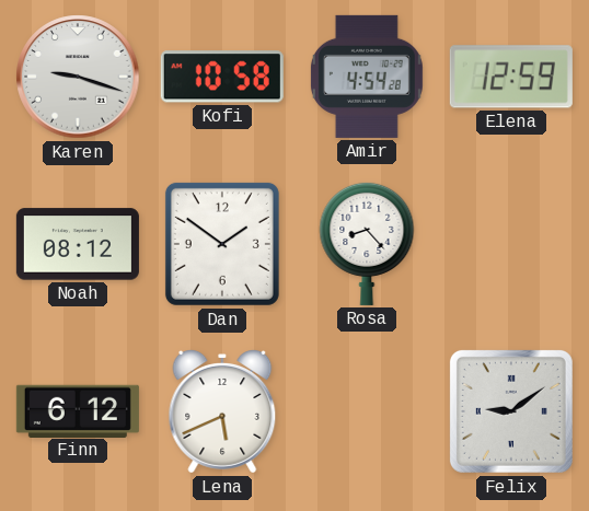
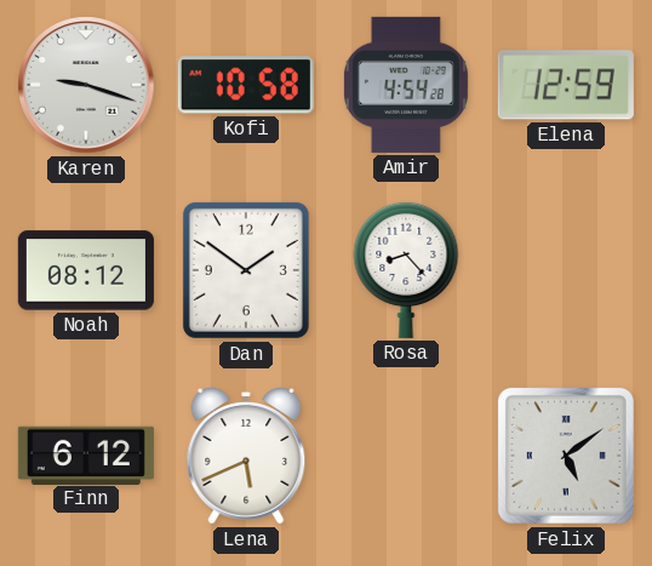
Felix: 9:09 -> 5:09 (566, 456)
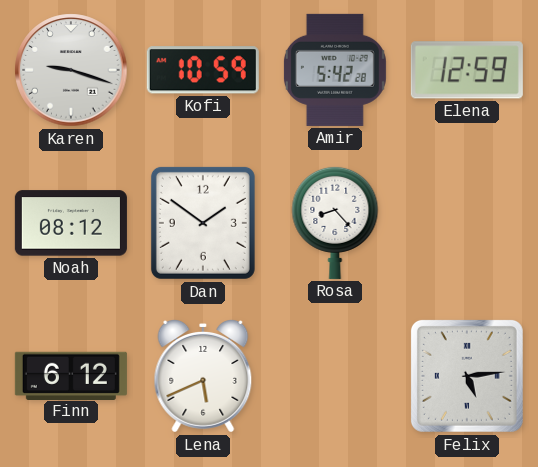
Kofi: 10:58 -> 10:59 (203, 70)
Amir: 4:54 -> 5:42 (335, 70)
Felix: 5:09 -> 5:14 (467, 376)
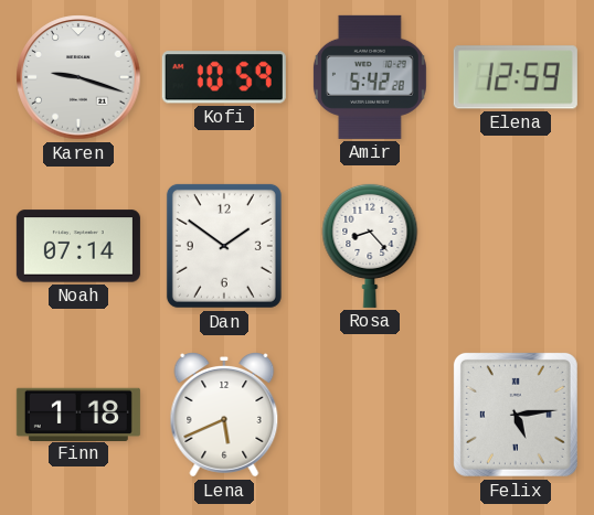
Noah: 08:12 -> 07:14 (78, 246)
Finn: 6:12 -> 1:18 (78, 414)
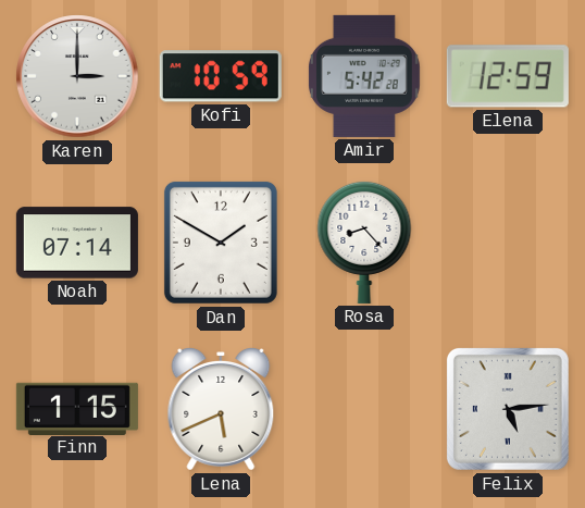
Karen: 9:18 -> 3:00 (77, 76)
Dan: 1:51 -> 1:50 (221, 243)
Finn: 1:18 -> 1:15 (77, 408)
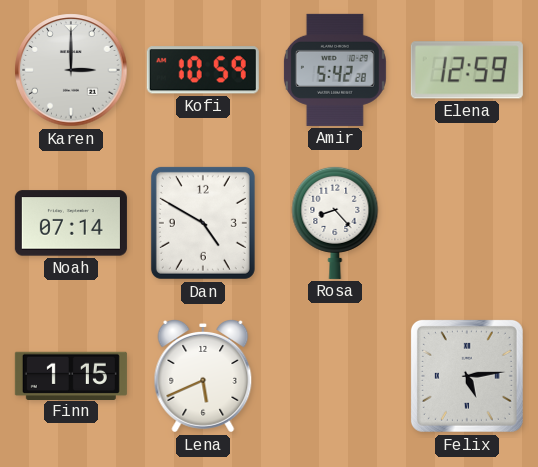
Dan: 1:50 -> 4:50 (203, 223)
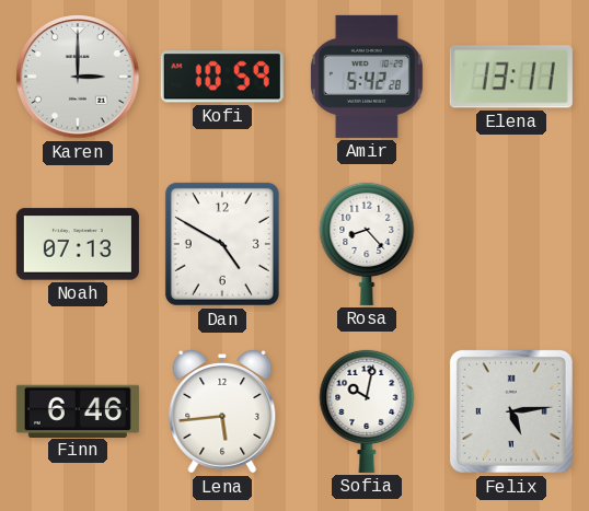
Elena: 12:59 -> 13:11 (511, 77)
Noah: 07:14 -> 07:13 (78, 244)
Finn: 1:15 -> 6:46 (78, 410)
Lena: 5:41 -> 5:44 (222, 413)
Sofia: none -> 10:02 (367, 410)
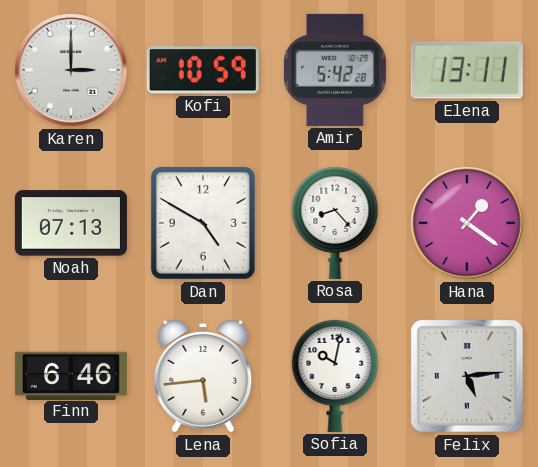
Hana: none -> 1:21 (467, 223)
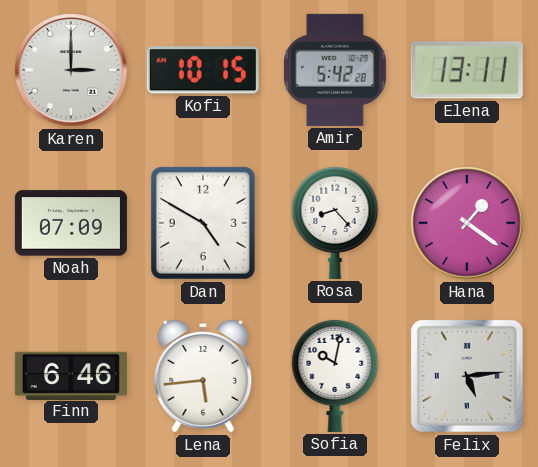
Kofi: 10:59 -> 10:15 (203, 70)
Noah: 07:13 -> 07:09 (71, 223)
